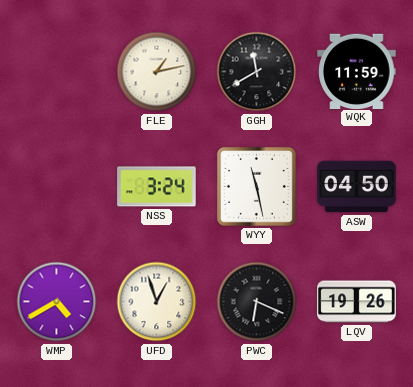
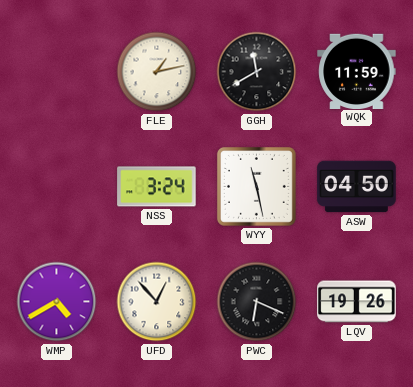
UFD: 12:57 -> 12:53 (157, 302)
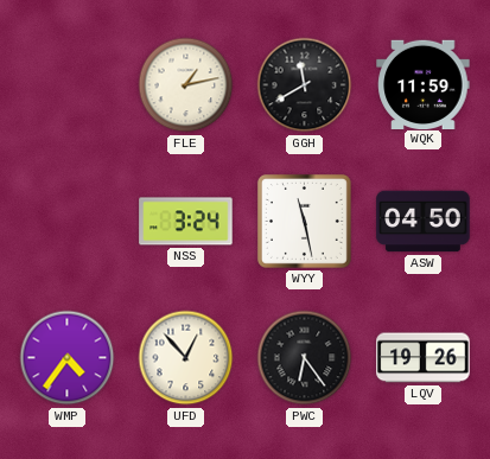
WMP: 4:40 -> 4:36 (68, 358)
PWC: 6:19 -> 6:24 (305, 358)
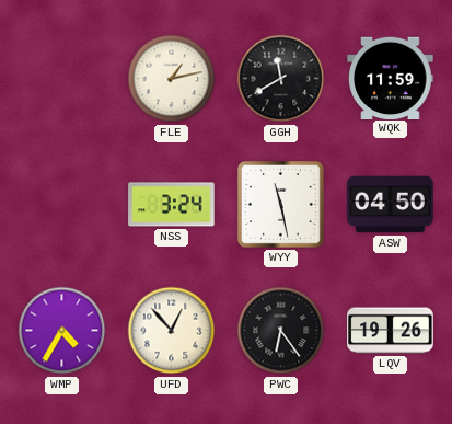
WMP: 4:36 -> 4:35 (62, 331)
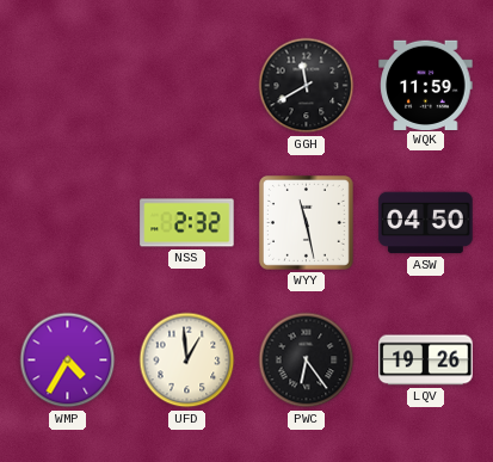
FLE: 1:13 -> none (172, 79)
NSS: 3:24 -> 2:32 (187, 223)
UFD: 12:53 -> 12:59 (187, 361)
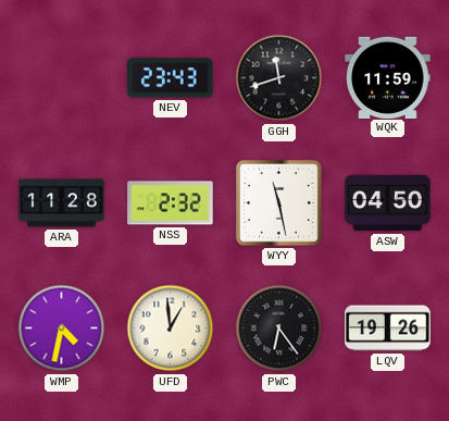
NEV: none -> 23:43 (171, 78)
GGH: 11:40 -> 11:42 (279, 78)
ARA: none -> 11:28 (62, 203)
WMP: 4:35 -> 4:32 (62, 329)
